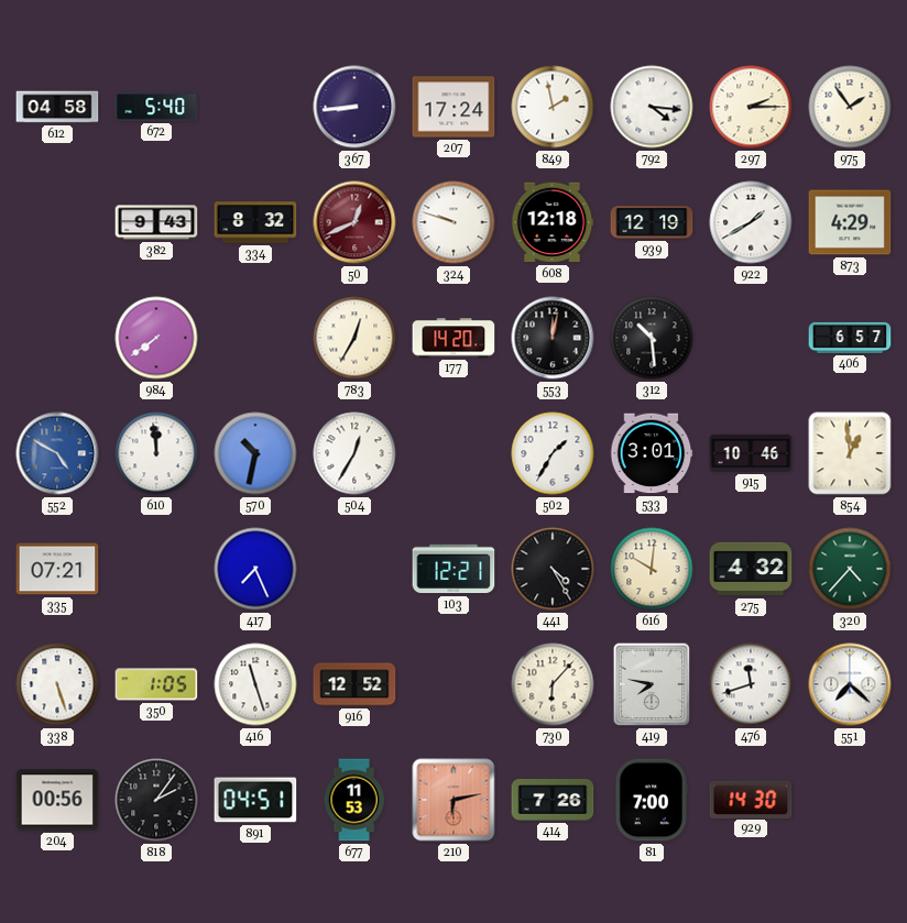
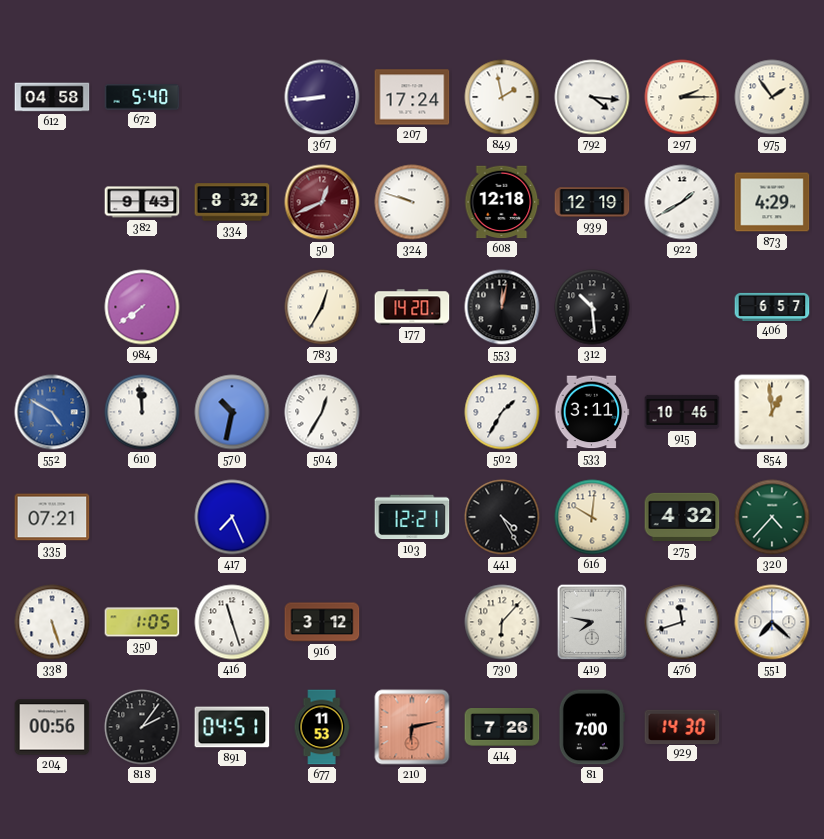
533: 3:01 -> 3:11 (592, 412)
916: 12:52 -> 3:12 (322, 622)
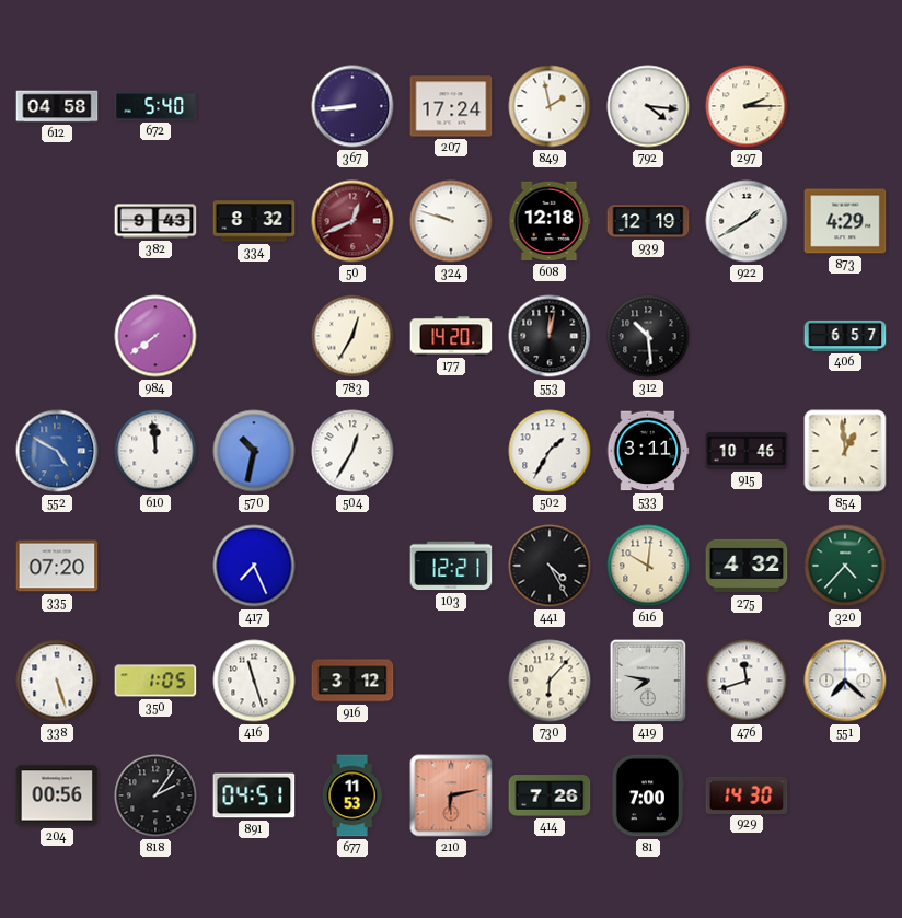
975: 1:54 -> none (772, 97)
335: 07:21 -> 07:20 (57, 566)
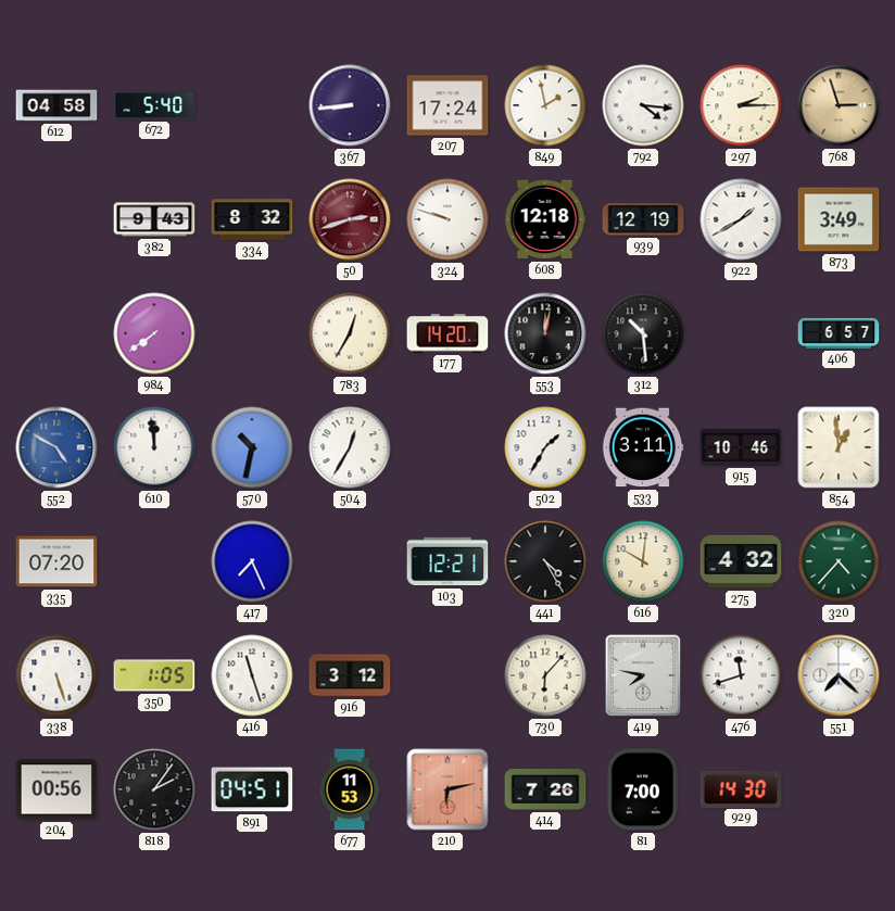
768: none -> 2:57 (839, 105)
50: 12:41 -> 2:42 (350, 219)
873: 4:29 -> 3:49 (839, 219)
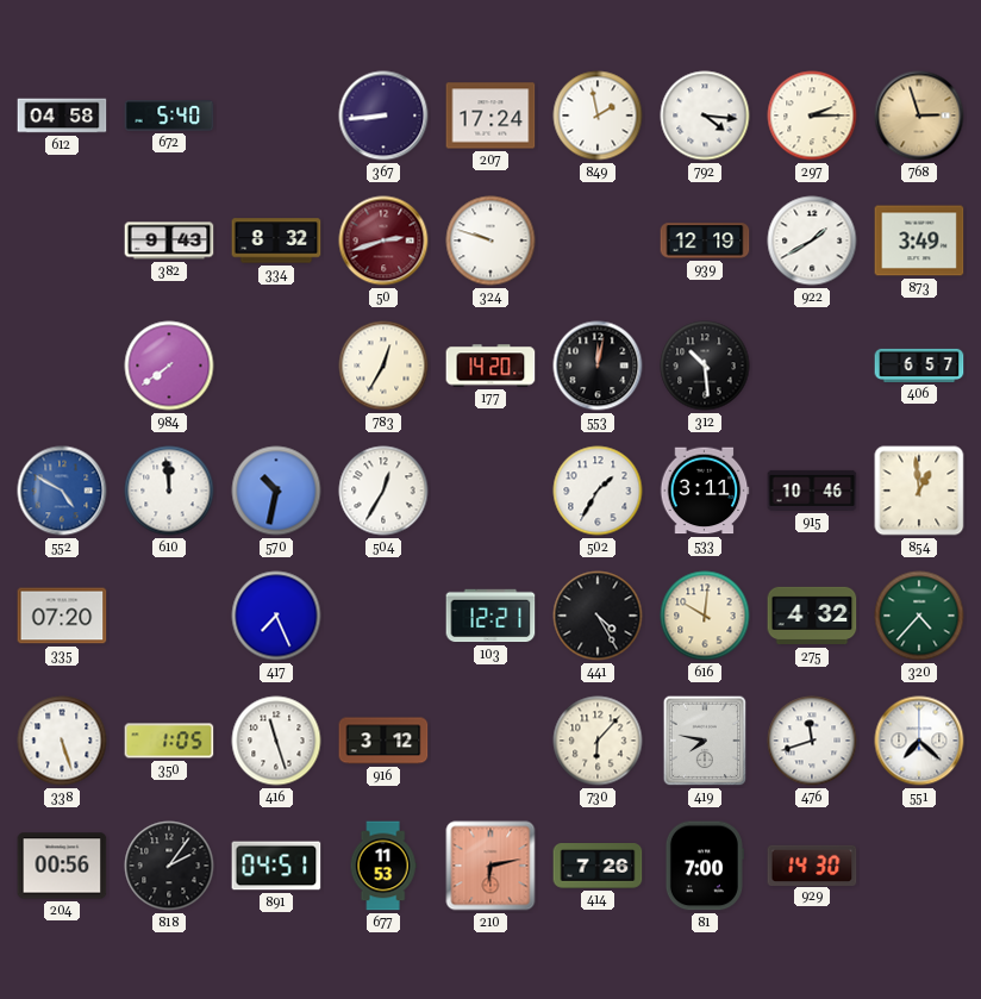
608: 12:18 -> none (545, 219)
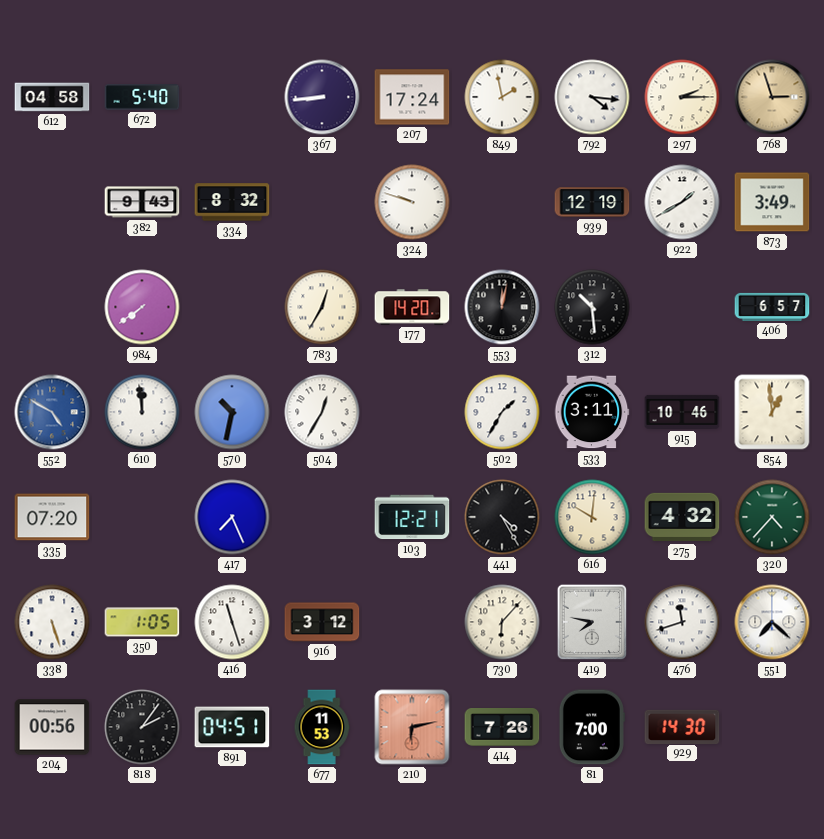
50: 2:42 -> none (383, 241)
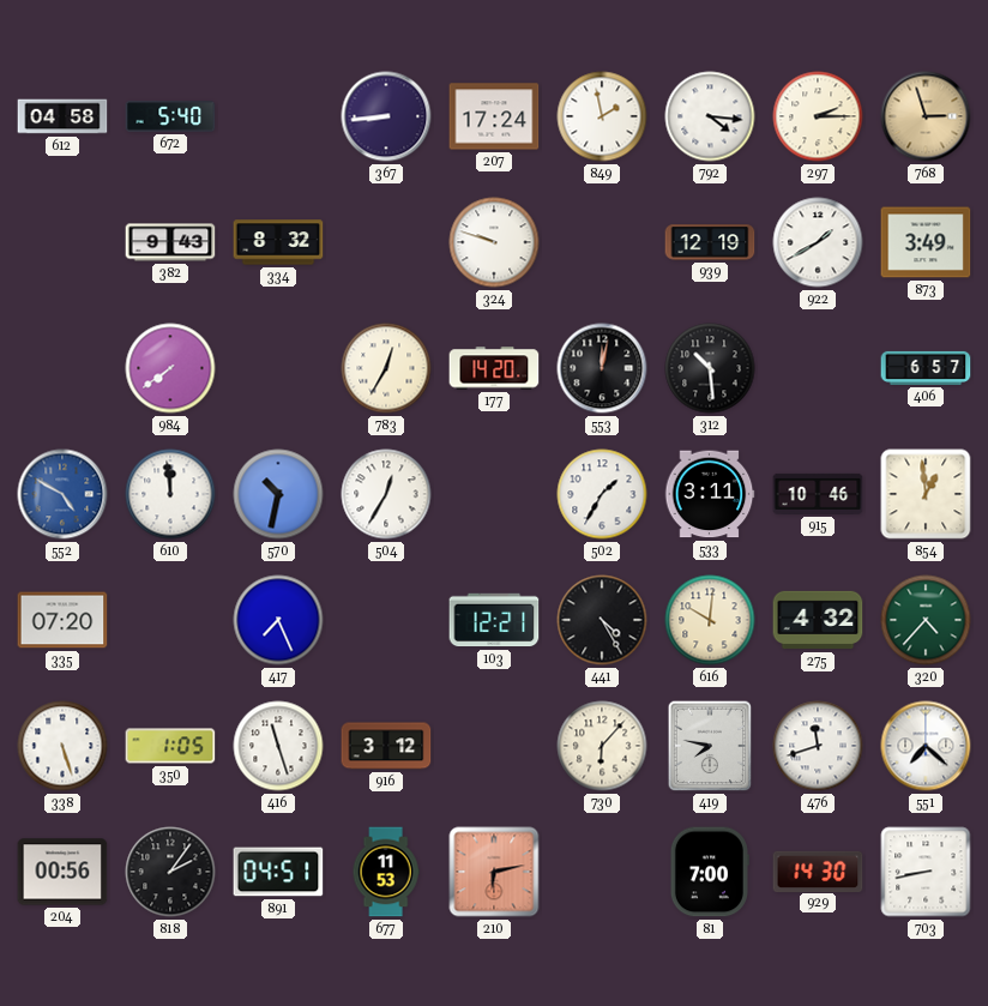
414: 7:26 -> none (502, 728)
703: none -> 8:43 (926, 872)
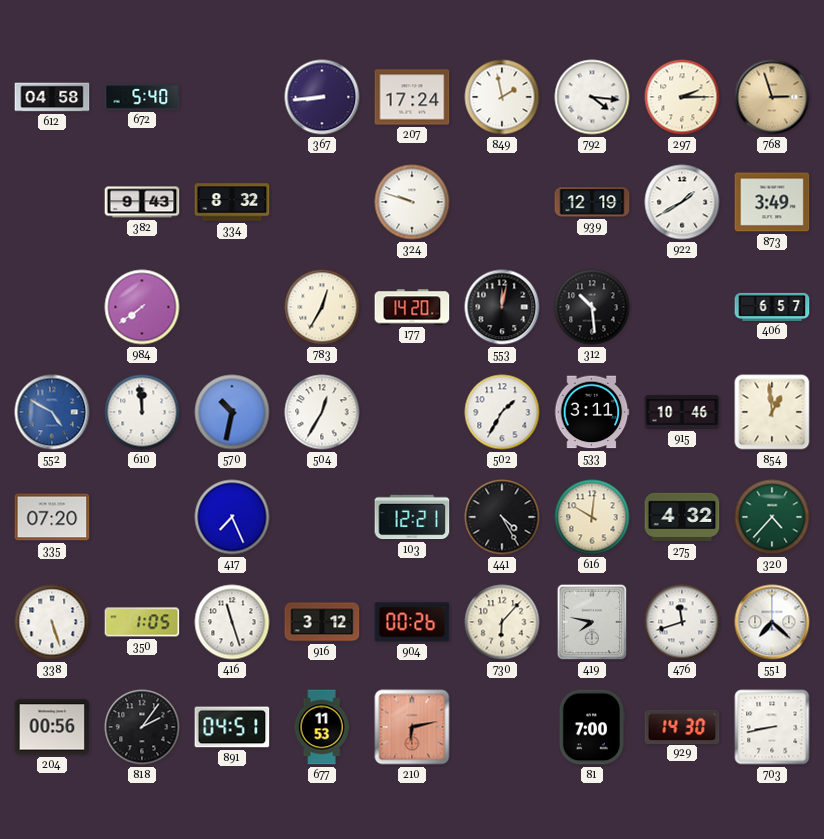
904: none -> 00:26 (412, 622)
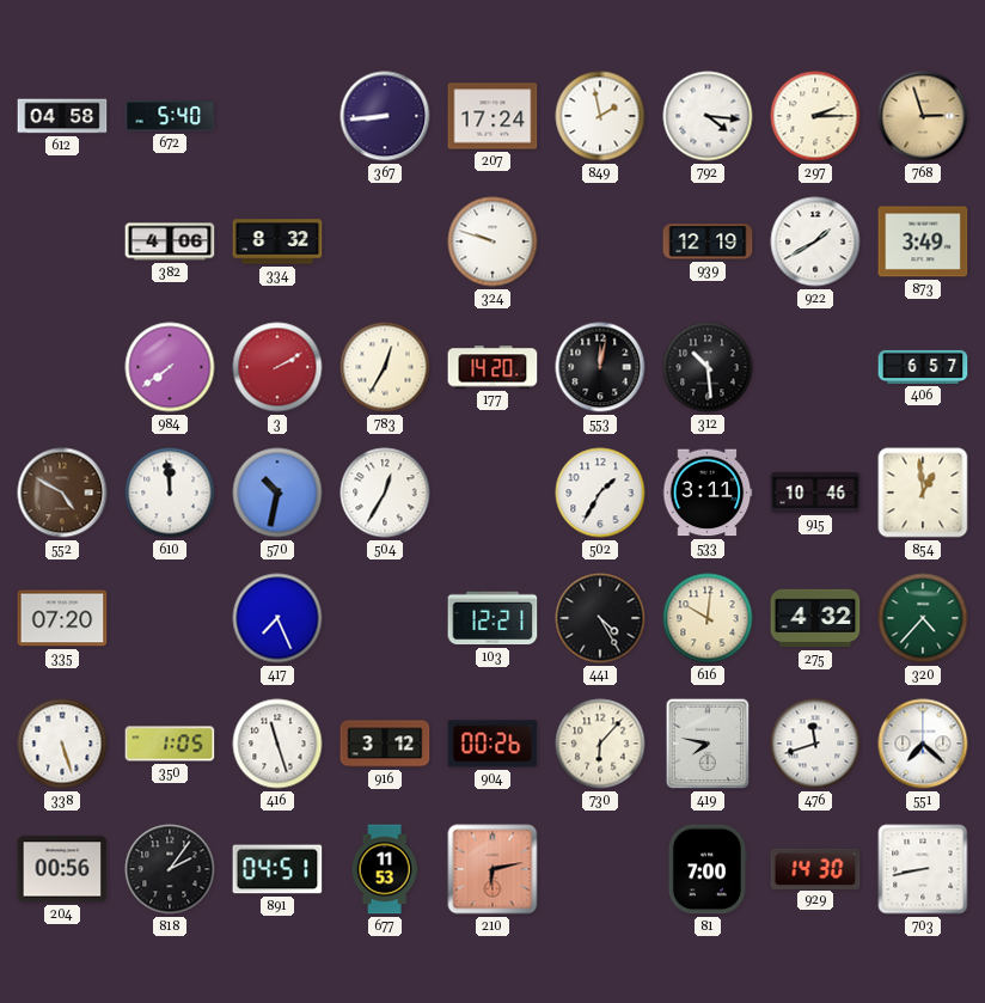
382: 9:43 -> 4:06 (170, 241)
3: none -> 2:10 (277, 367)
552 dial: blue -> brown (62, 493)
